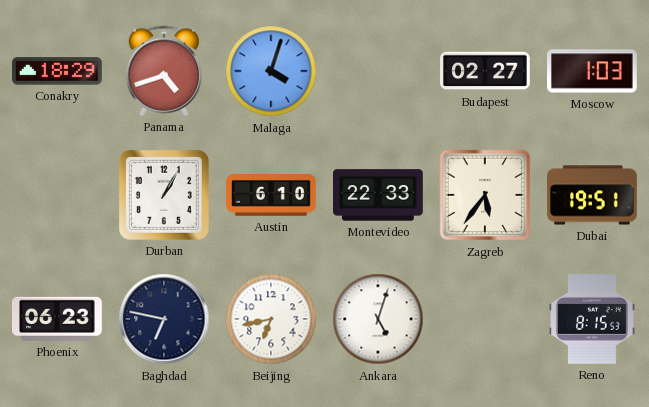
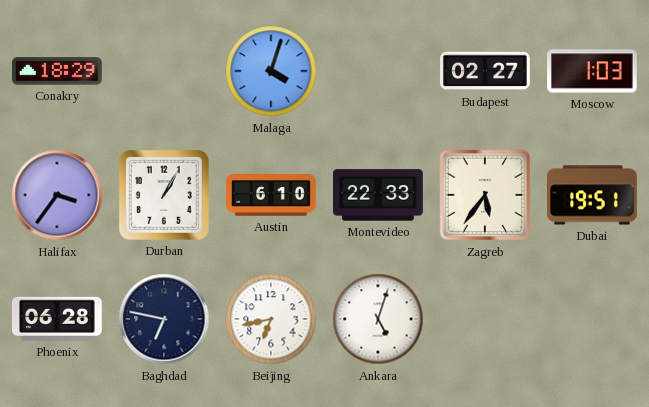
Panama: 4:42 -> none (164, 71)
Halifax: none -> 3:36 (57, 195)
Phoenix: 06:23 -> 06:28 (58, 319)
Reno: 8:15 -> none (592, 320)
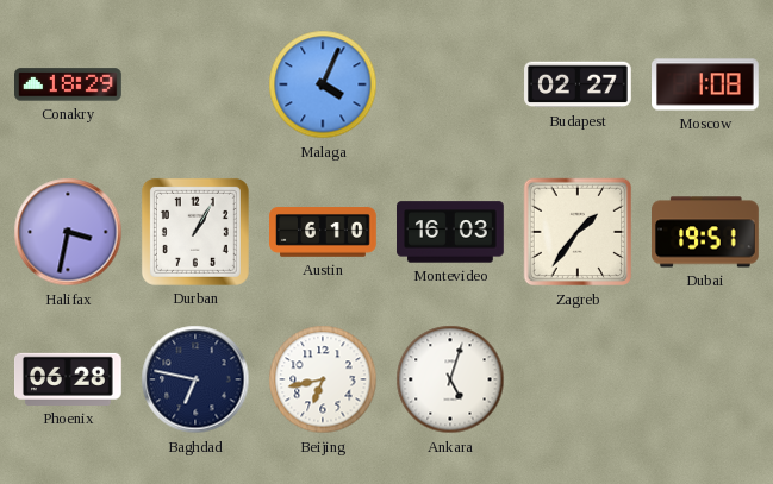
Malaga: 4:03 -> 4:04 (323, 84)
Moscow: 1:03 -> 1:08 (706, 84)
Halifax: 3:36 -> 3:32 (68, 232)
Montevideo: 22:33 -> 16:03 (451, 232)
Zagreb: 5:36 -> 1:36 (578, 232)
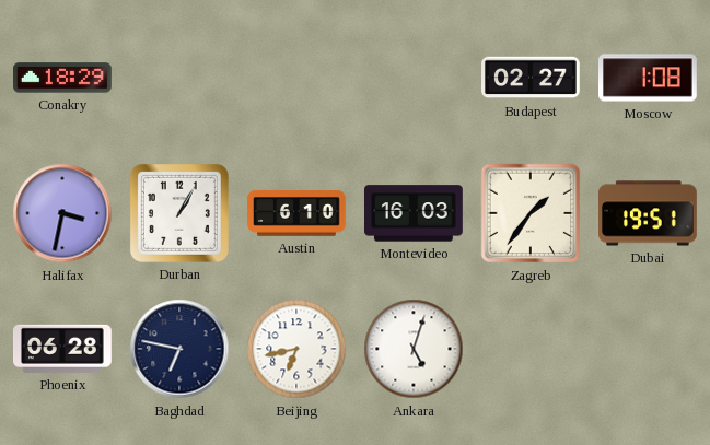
Malaga: 4:04 -> none (323, 84)
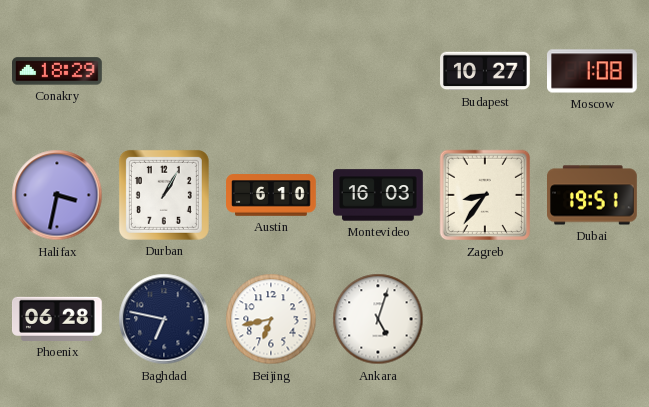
Budapest: 02:27 -> 10:27 (485, 71)
Zagreb: 1:36 -> 8:36 (485, 195)
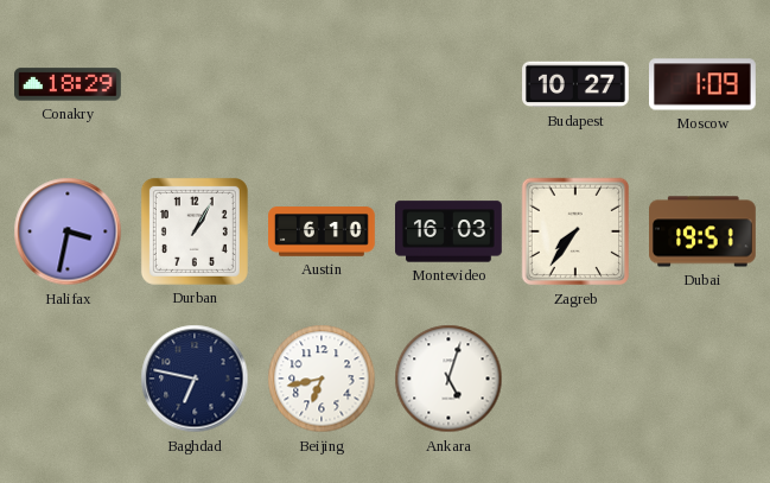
Moscow: 1:08 -> 1:09 (704, 84)
Zagreb: 8:36 -> 7:36 (575, 231)
Phoenix: 06:28 -> none (58, 319)
